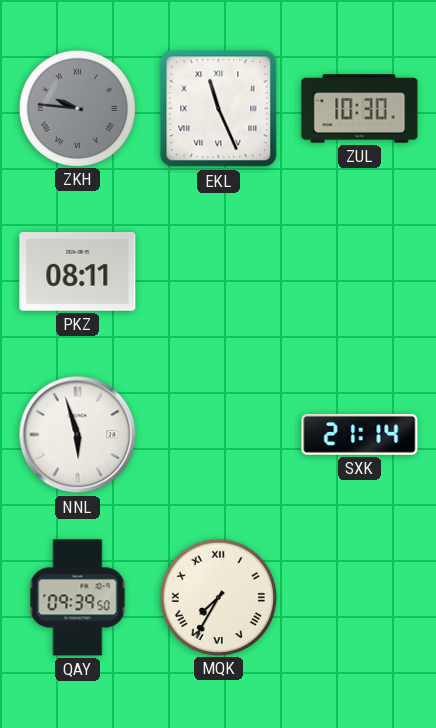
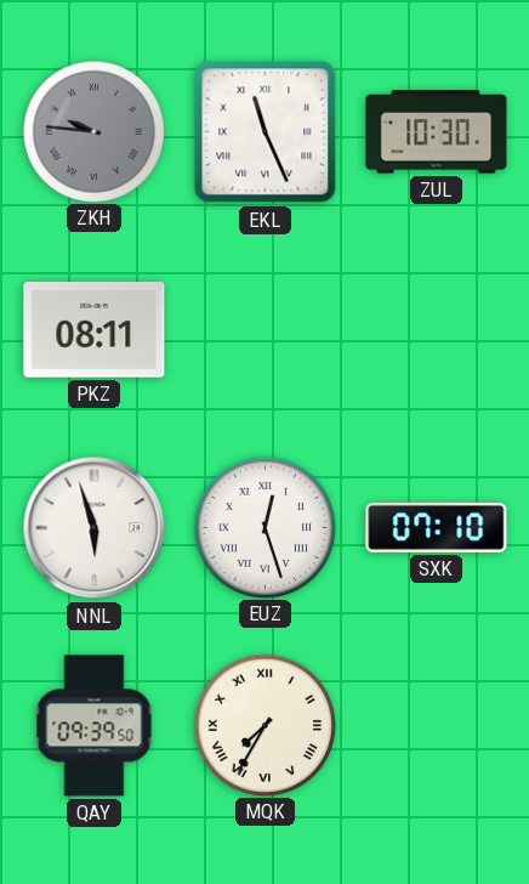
EUZ: none -> 12:27 (264, 527)
SXK: 21:14 -> 07:10 (437, 527)
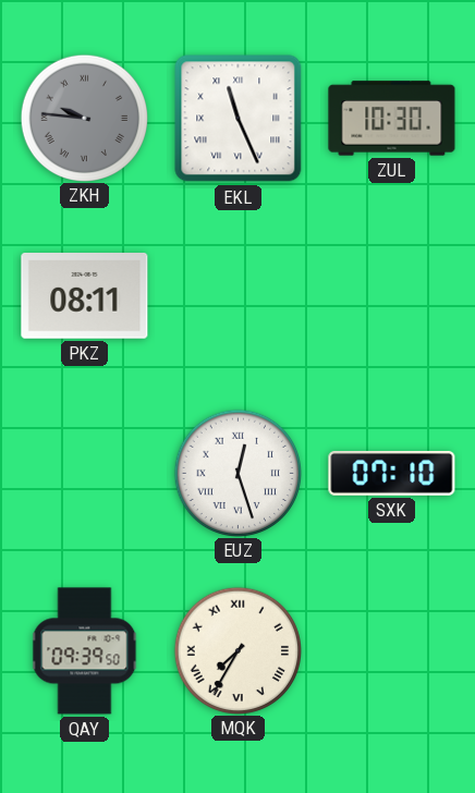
NNL: 5:57 -> none (95, 528)
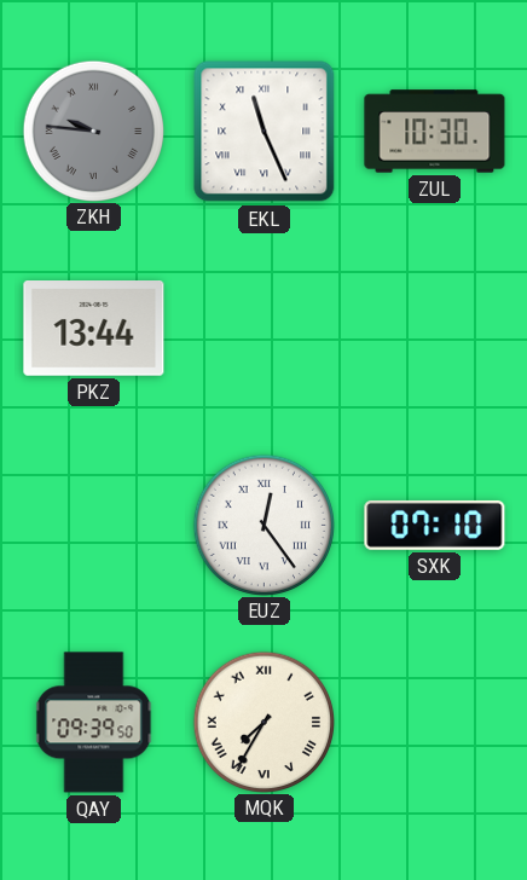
PKZ: 08:11 -> 13:44 (94, 329)
EUZ: 12:27 -> 12:24 (263, 525)
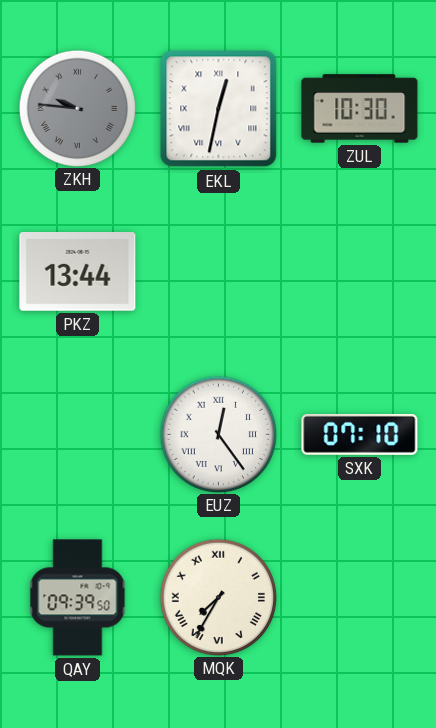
EKL: 11:26 -> 12:32 (219, 109)
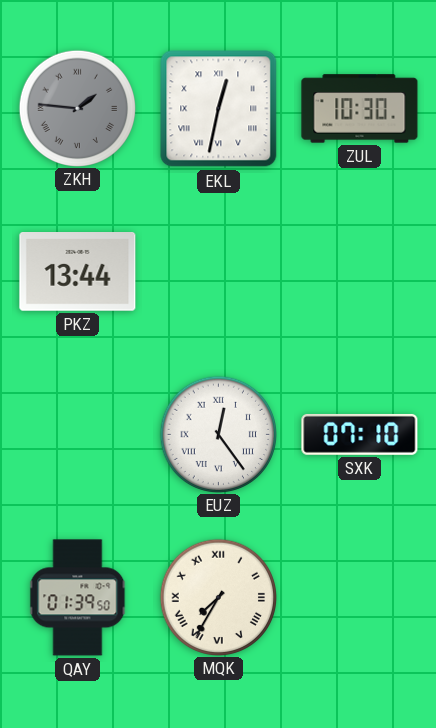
ZKH: 9:46 -> 1:46 (77, 108)
QAY: 09:39 -> 01:39 (78, 598)
